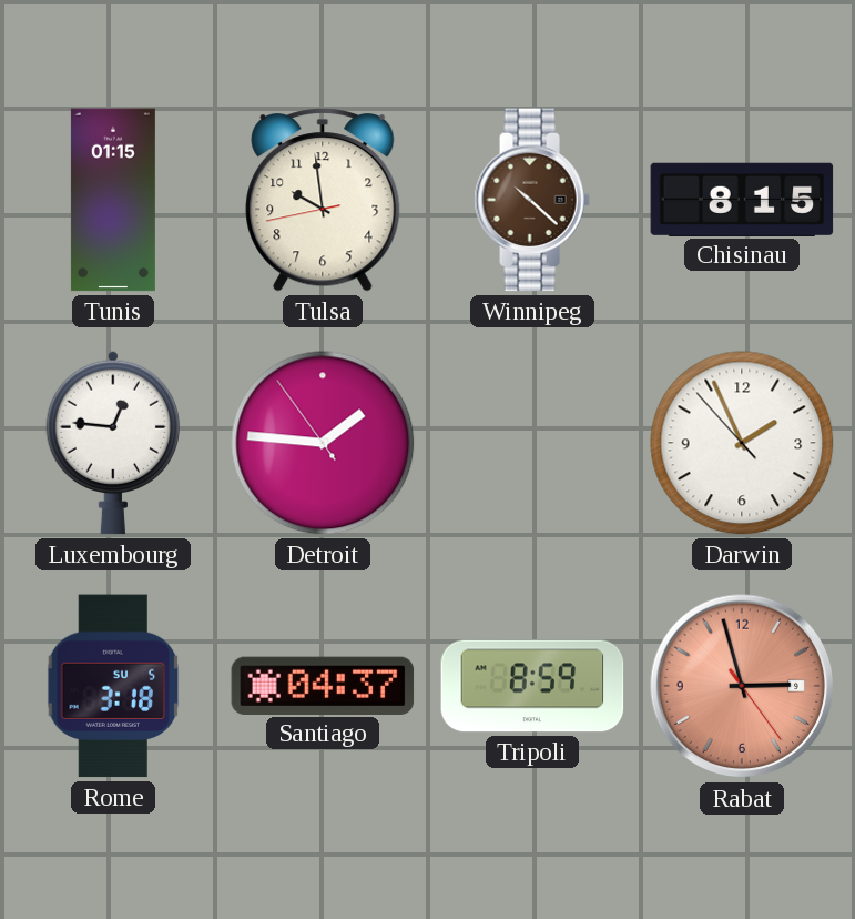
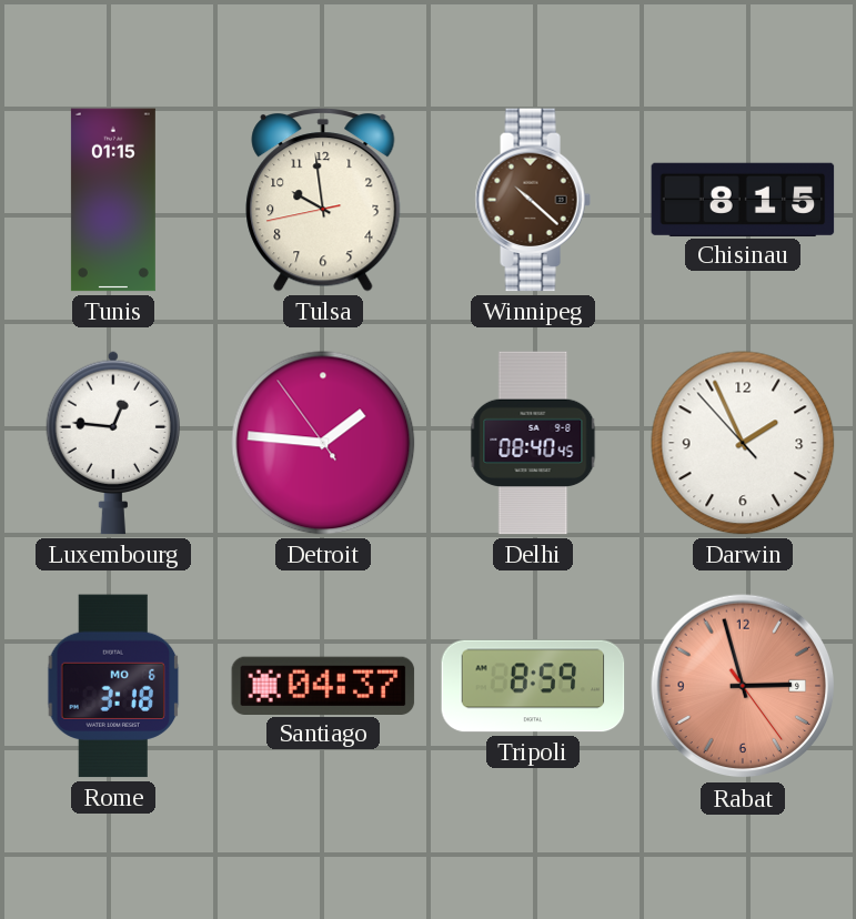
Delhi: none -> 08:40 (533, 443)
Rome date: SU 5 -> MO 6 (113, 686)
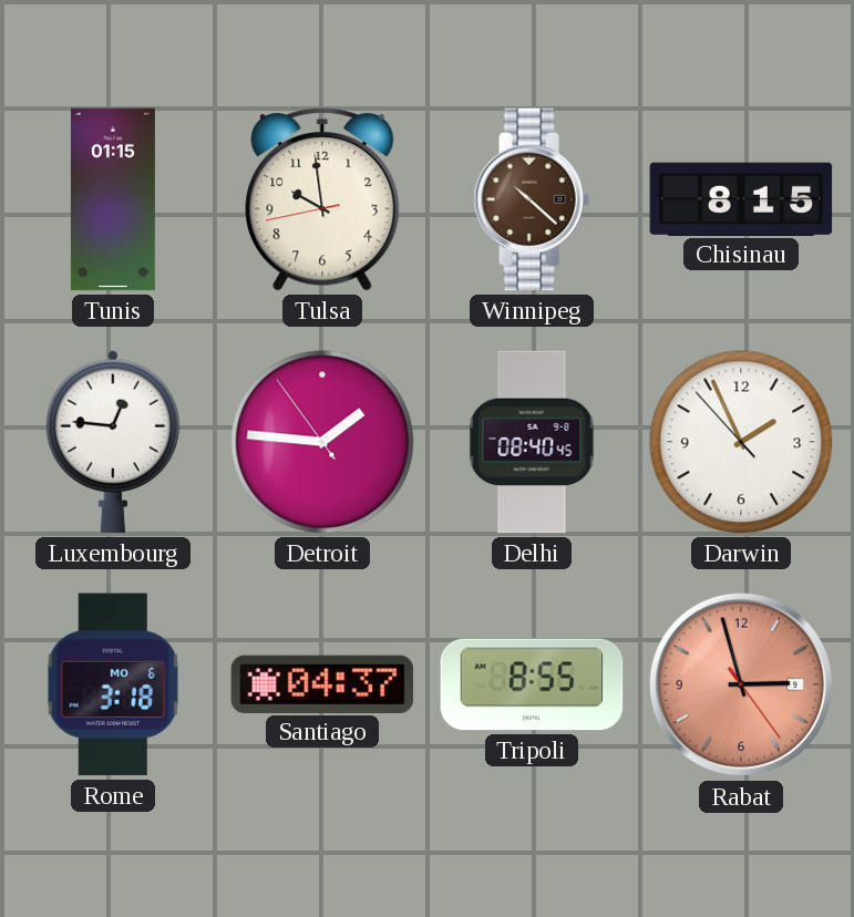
Tripoli: 8:59 -> 8:55 (532, 684)
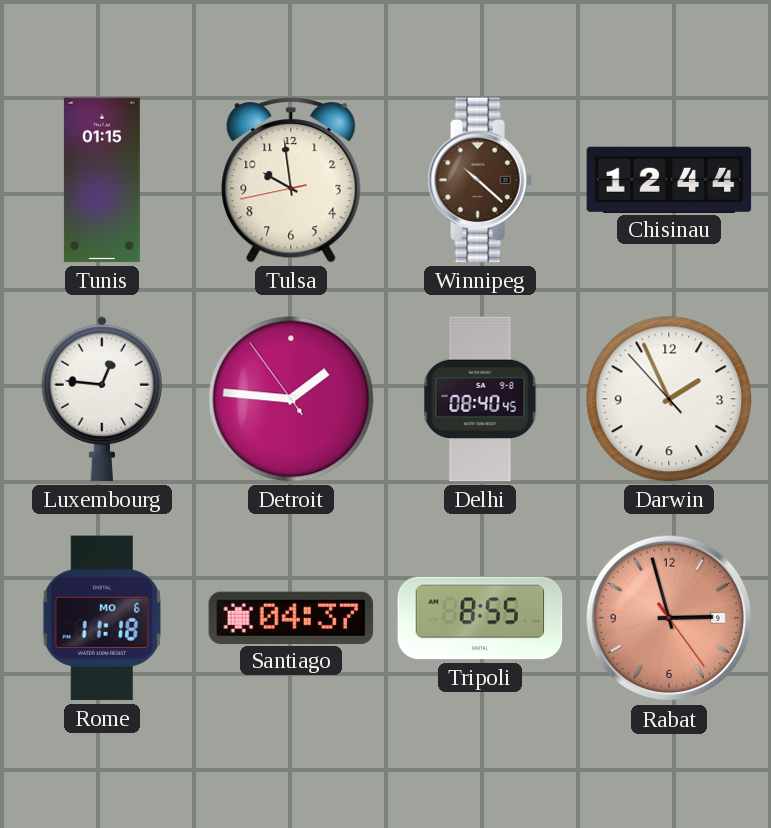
Chisinau: 8:15 -> 12:44 (669, 179)
Rome: 3:18 -> 11:18 (102, 618)
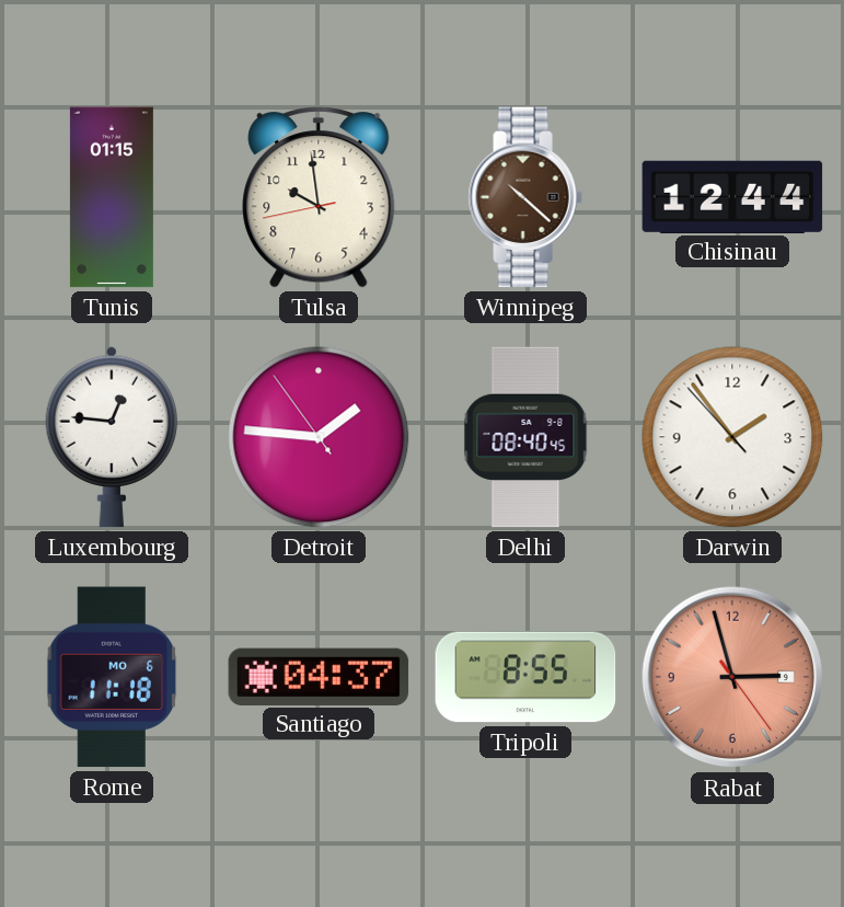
Darwin: 1:55 -> 1:53 (732, 437)
